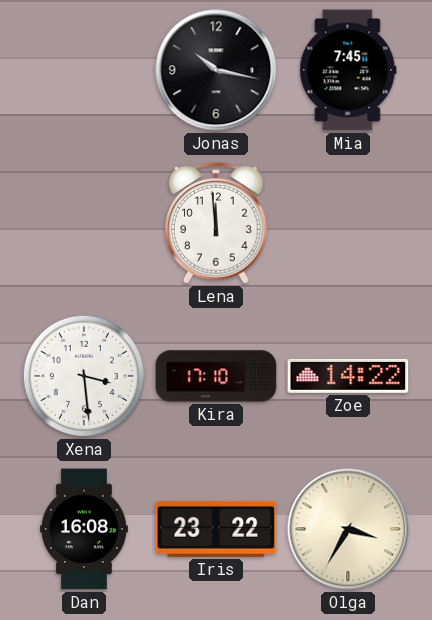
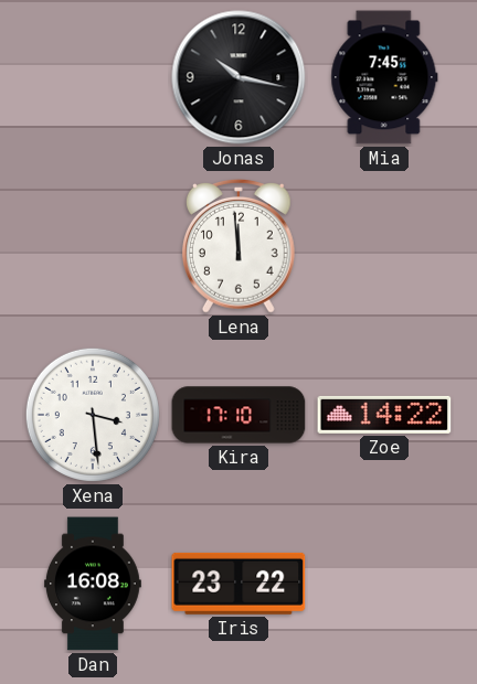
Olga: 3:35 -> none (348, 529)
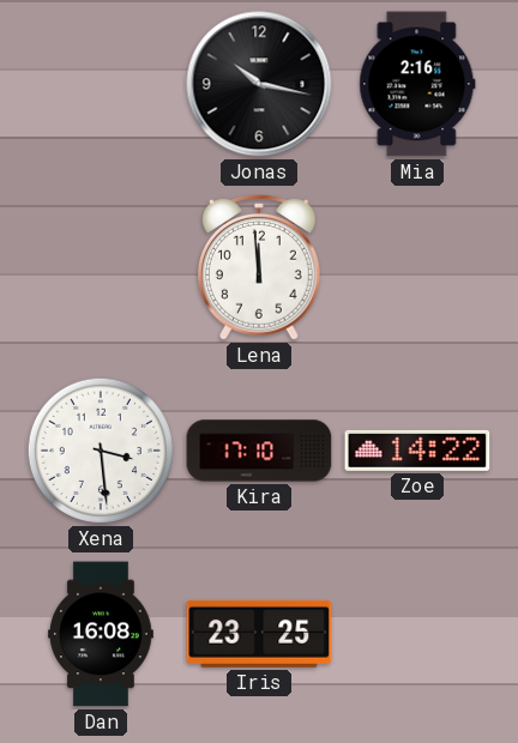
Mia: 7:45 -> 2:16 (417, 84)
Iris: 23:22 -> 23:25 (259, 634)
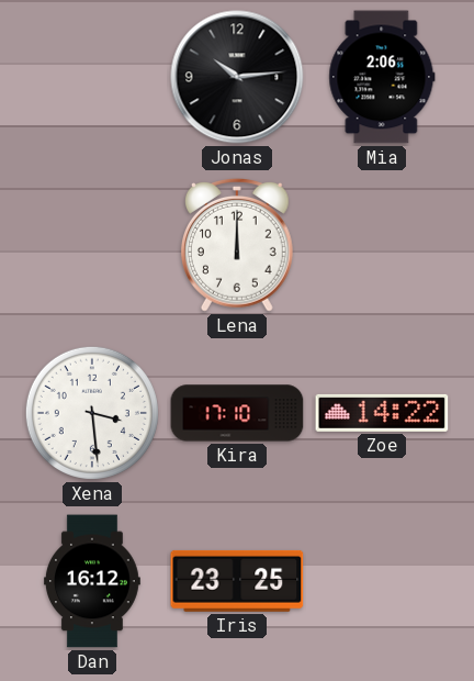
Jonas: 10:17 -> 10:14 (237, 77)
Mia: 2:16 -> 2:06 (382, 77)
Lena: 11:59 -> 12:00 (237, 245)
Dan: 16:08 -> 16:12 (92, 581)
